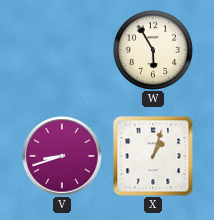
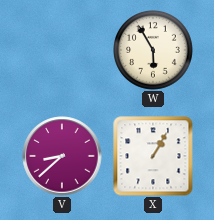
V: 8:42 -> 8:38 (62, 156)
X: 1:03 -> 1:05 (153, 156)
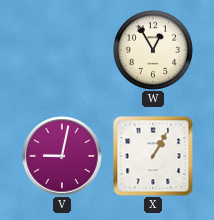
W: 5:55 -> 12:55 (154, 51)
V: 8:38 -> 9:02 (62, 156)
